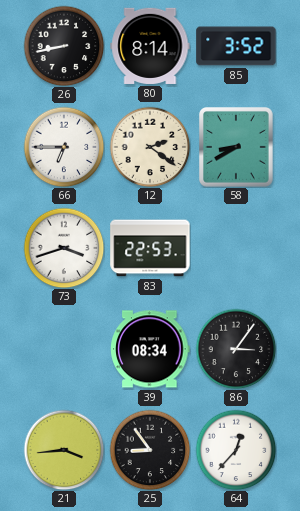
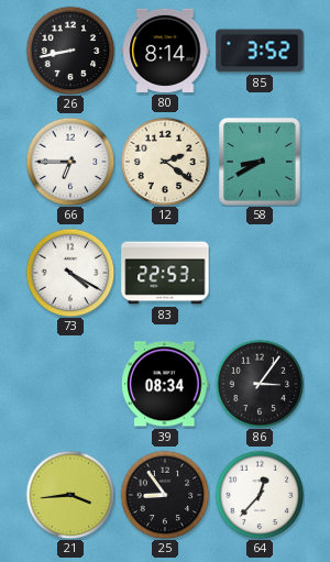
73: 3:42 -> 4:20 (70, 273)
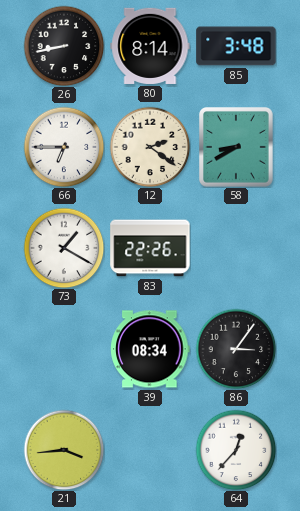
85: 3:52 -> 3:48 (236, 46)
73: 4:20 -> 1:20 (64, 248)
83: 22:53 -> 22:26 (150, 248)
25: 8:54 -> none (165, 495)
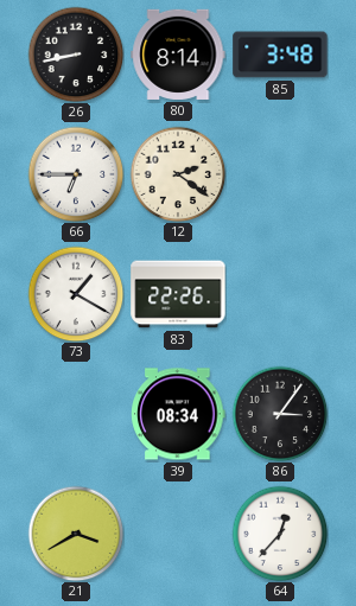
58: 8:40 -> none (237, 148)
21: 3:44 -> 3:40 (76, 534)
